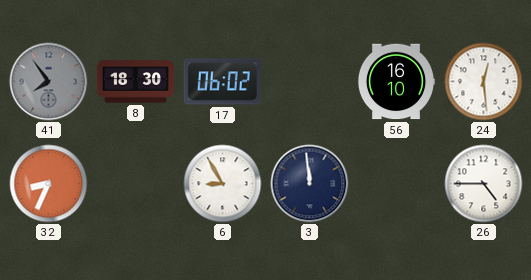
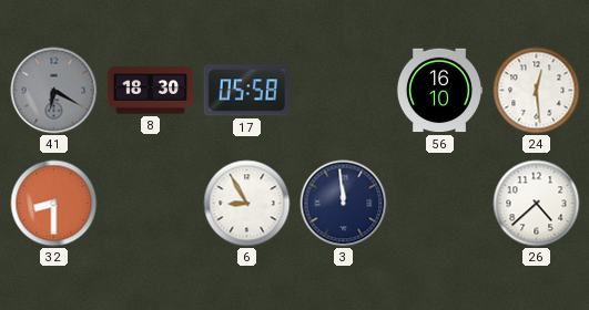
41: 7:54 -> 6:20 (54, 91)
17: 06:02 -> 05:58 (246, 91)
32: 8:34 -> 8:30 (54, 204)
26: 4:45 -> 4:38 (537, 204)
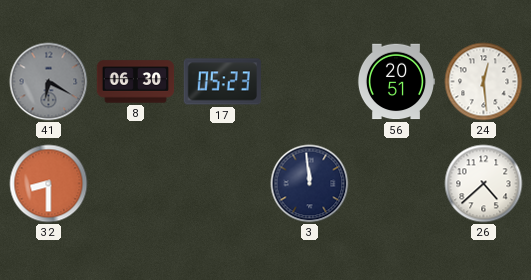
8: 18:30 -> 06:30 (136, 82)
17: 05:58 -> 05:23 (222, 82)
56: 16:10 -> 20:51 (395, 82)
6: 8:55 -> none (247, 204)
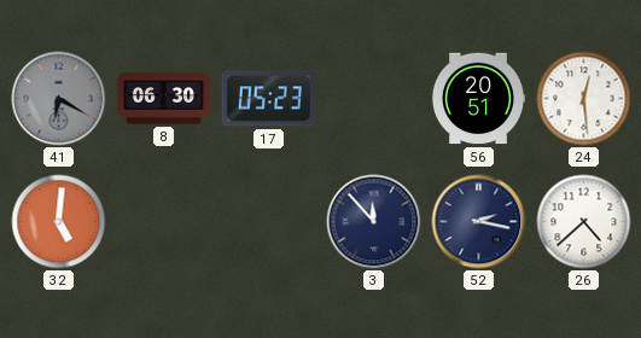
32: 8:30 -> 5:01 (59, 222)
3: 11:59 -> 11:53 (374, 222)
52: none -> 2:17 (479, 222)
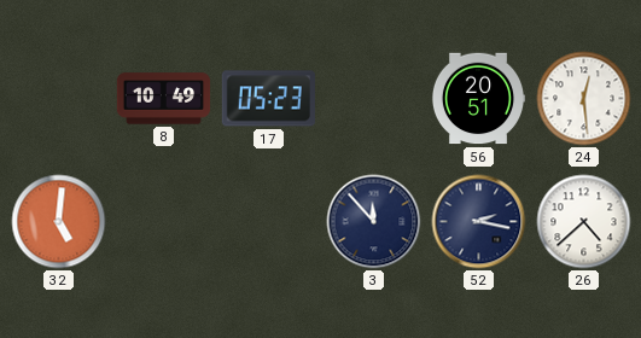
41: 6:20 -> none (59, 99)
8: 06:30 -> 10:49 (164, 99)
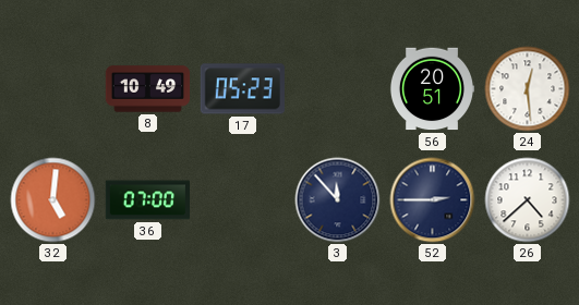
36: none -> 07:00 (147, 200)
52: 2:17 -> 2:45 (433, 200)
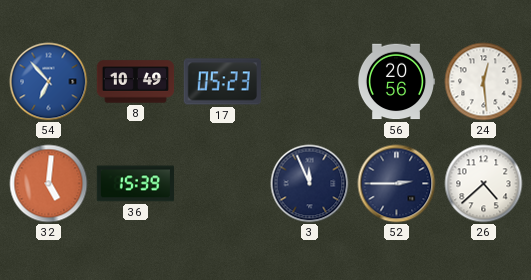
54: none -> 6:53 (49, 82)
56: 20:51 -> 20:56 (395, 82)
36: 07:00 -> 15:39 (135, 184)
3: 11:53 -> 11:56 (310, 184)
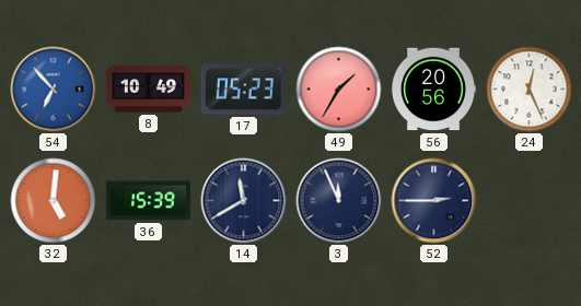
49: none -> 1:35 (339, 90)
24: 12:29 -> 12:26 (530, 90)
14: none -> 11:40 (244, 201)
26: 4:38 -> none (484, 184)
